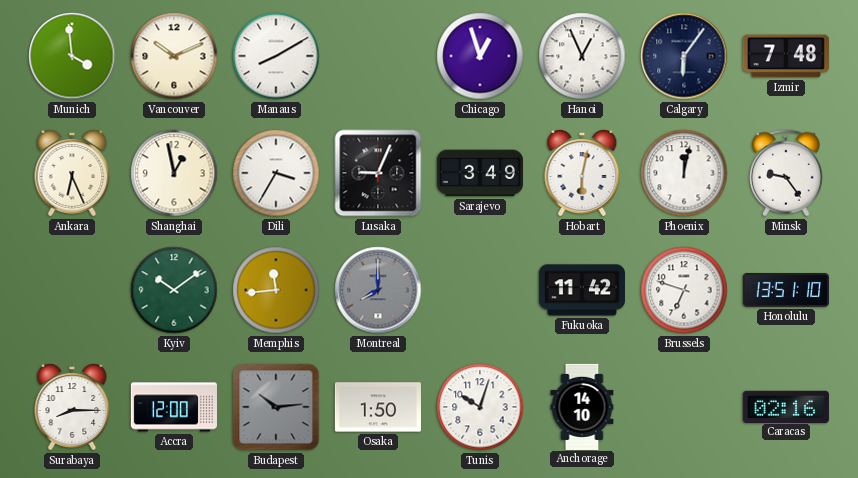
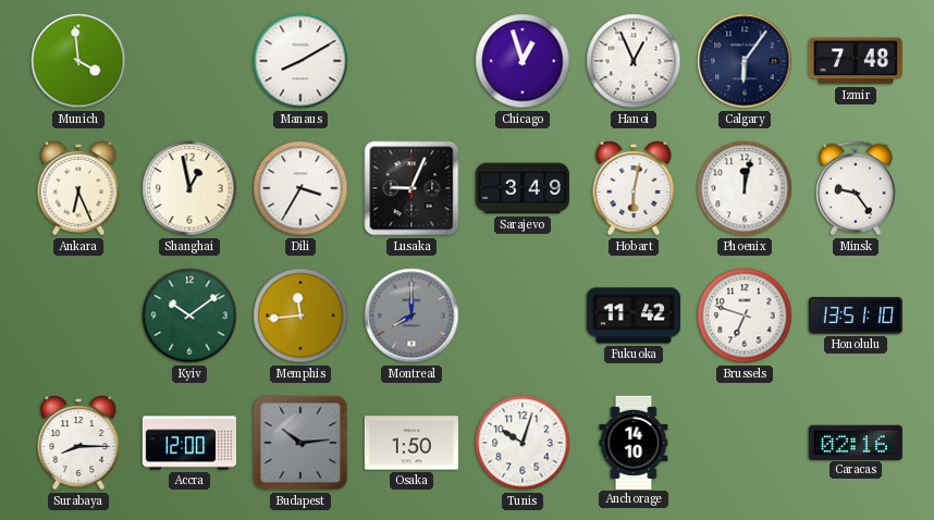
Vancouver: 10:11 -> none (174, 56)
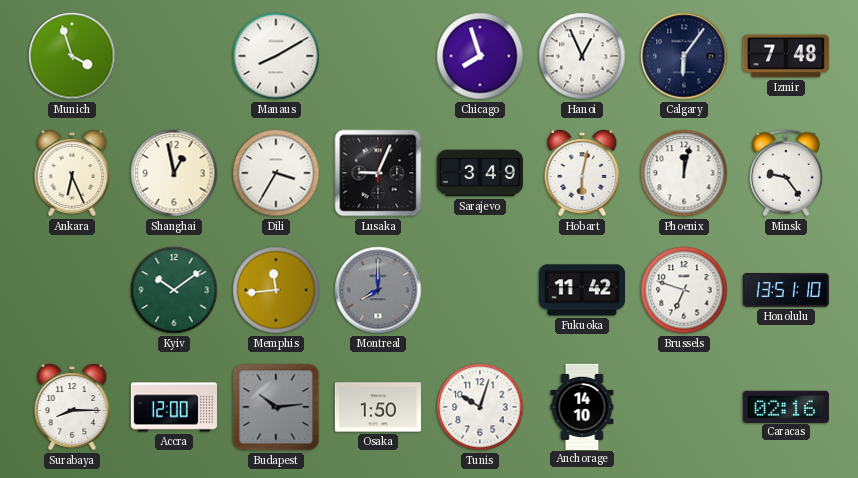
Munich: 3:59 -> 3:57 (72, 56)
Chicago: 12:57 -> 7:57 (480, 56)
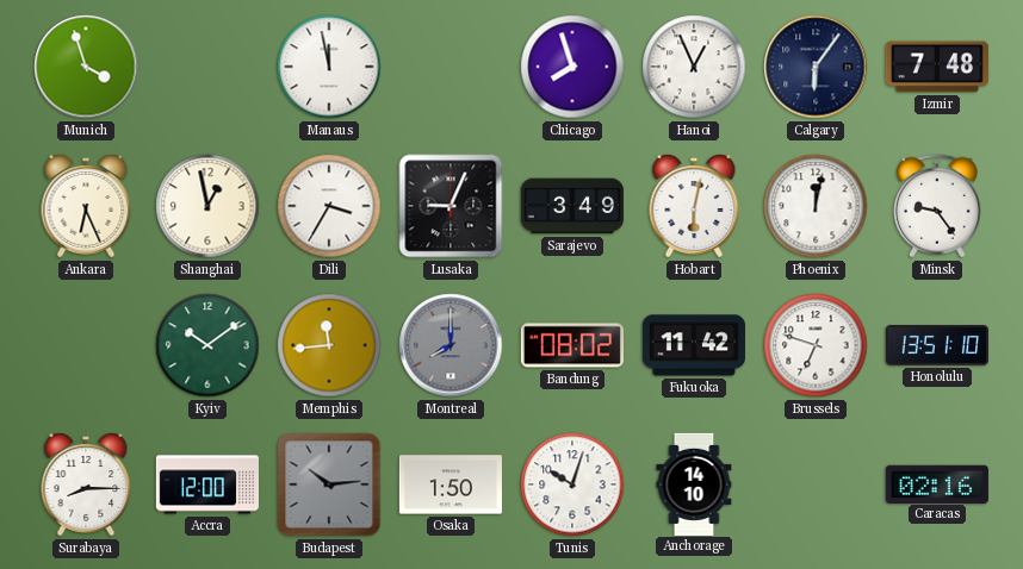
Manaus: 8:10 -> 11:58 (329, 67)
Bandung: none -> 08:02 (572, 345)
